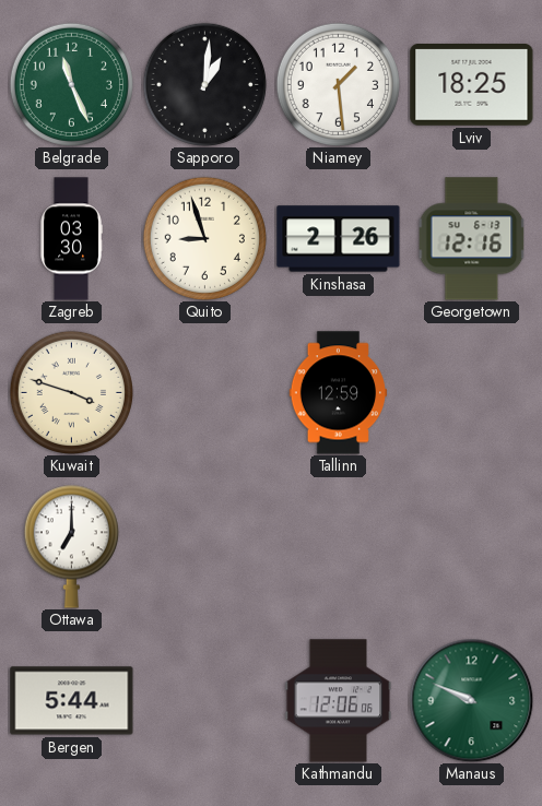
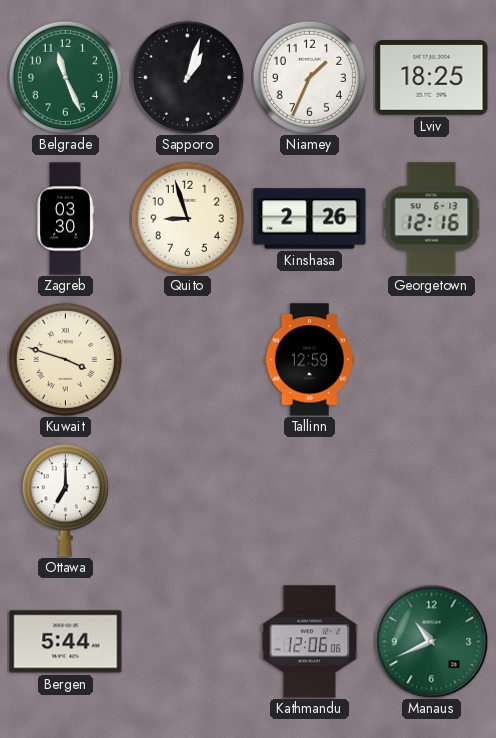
Sapporo: 1:01 -> 1:03 (187, 77)
Niamey: 1:29 -> 1:34 (309, 77)
Manaus: 9:49 -> 10:41 (431, 641)
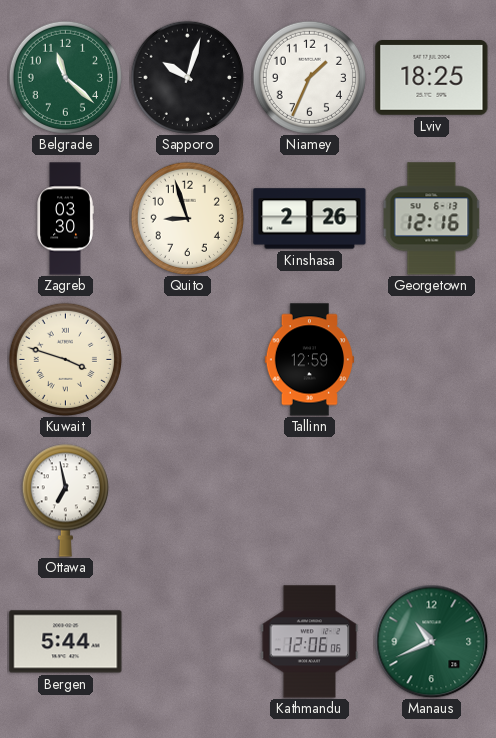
Belgrade: 11:26 -> 11:22 (65, 77)
Sapporo: 1:03 -> 10:03 (187, 77)
Ottawa: 7:00 -> 6:58 (65, 500)
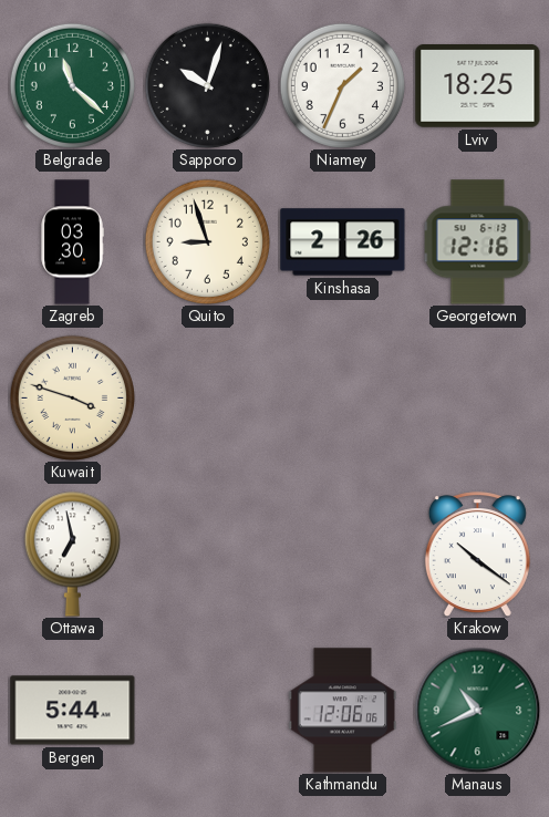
Tallinn: 12:59 -> none (310, 360)
Krakow: none -> 10:21 (477, 555)
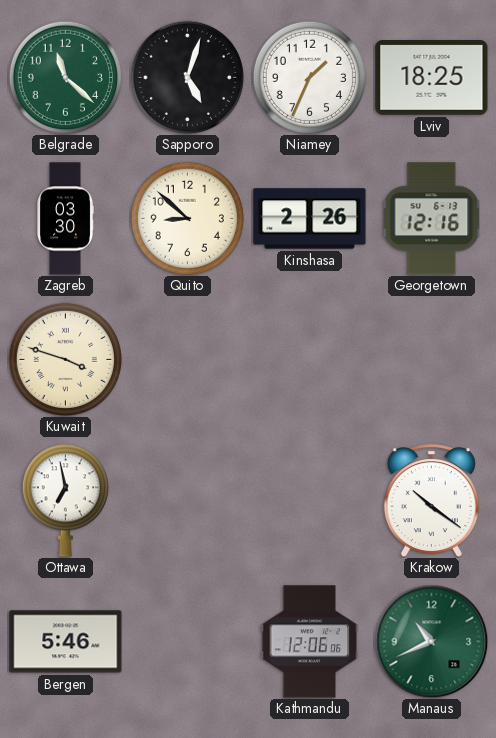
Sapporo: 10:03 -> 5:03 (187, 77)
Quito: 8:57 -> 8:52 (187, 218)
Bergen: 5:44 -> 5:46 (66, 642)
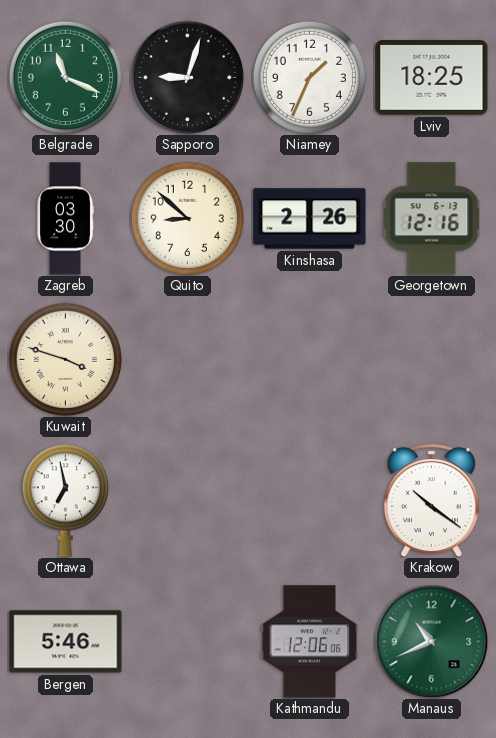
Belgrade: 11:22 -> 11:19 (65, 77)
Sapporo: 5:03 -> 9:03 (187, 77)
